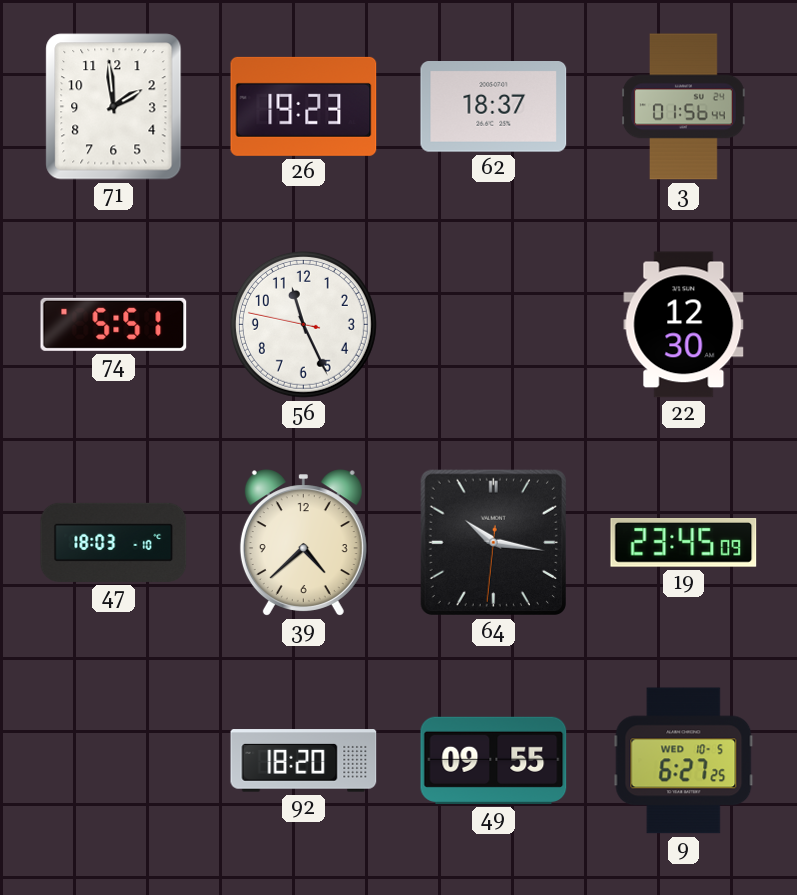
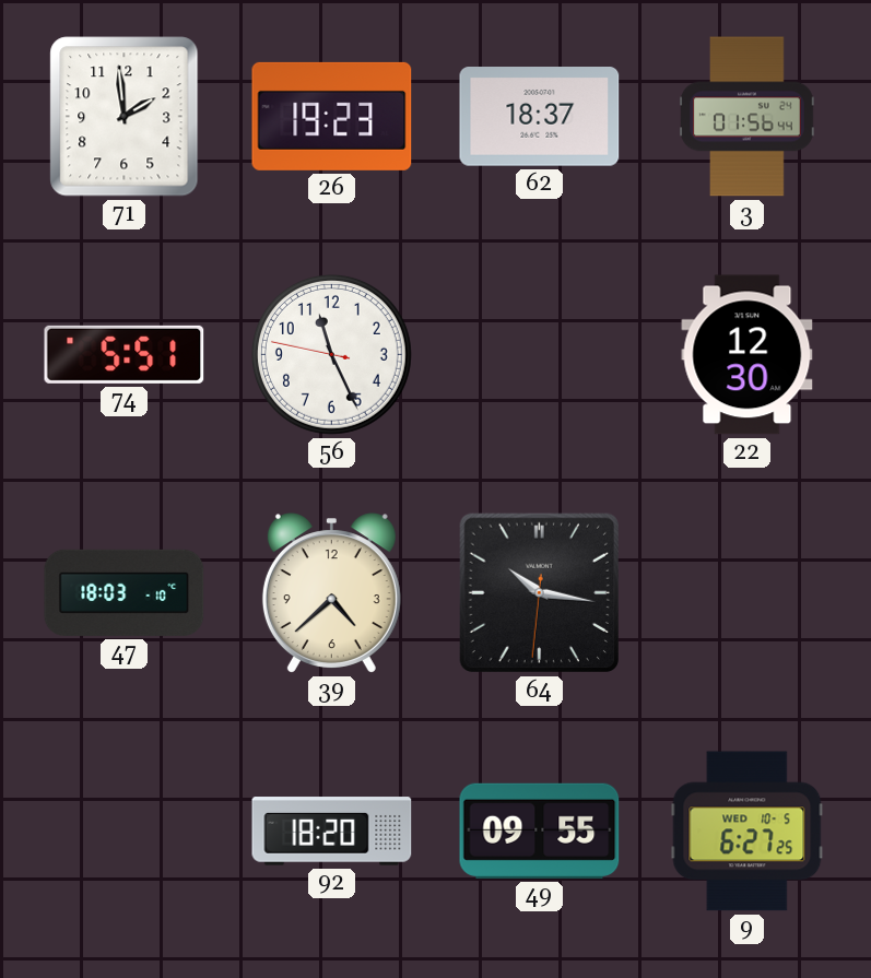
19: 23:45 -> none (684, 543)
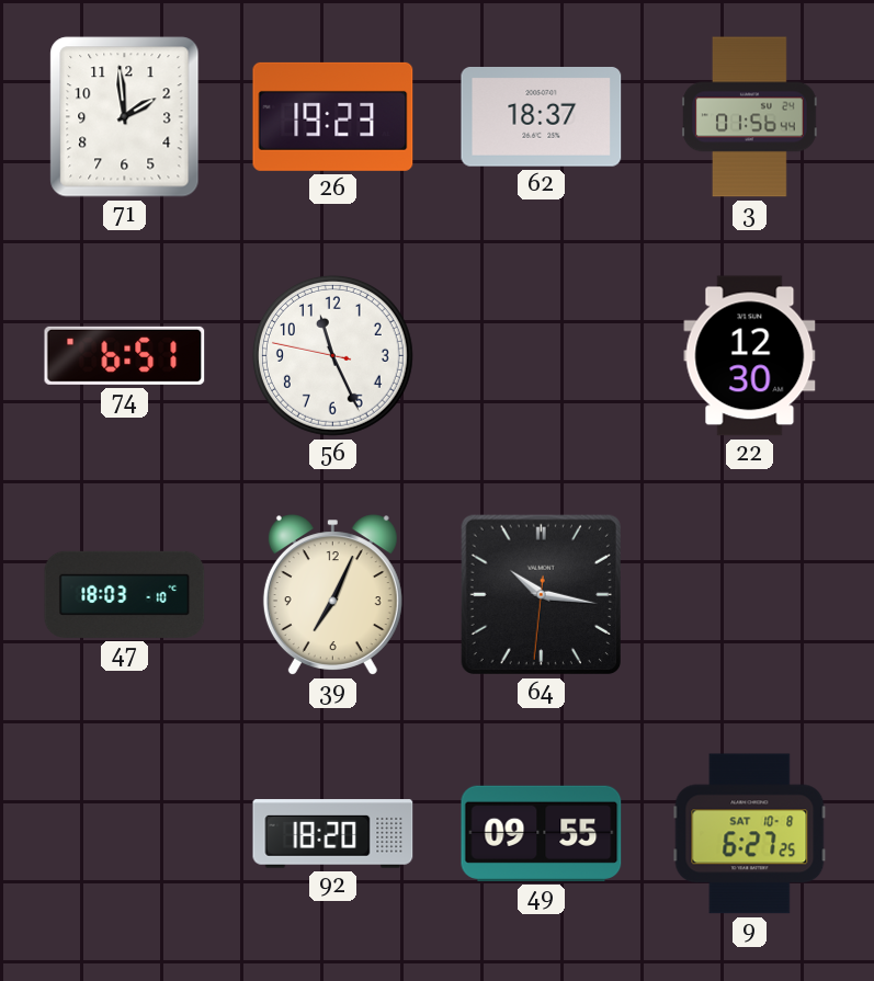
74: 5:51 -> 6:51 (125, 355)
39: 4:38 -> 7:04 (332, 595)
9 date: WED 10-5 -> SAT 10-8 (750, 834)
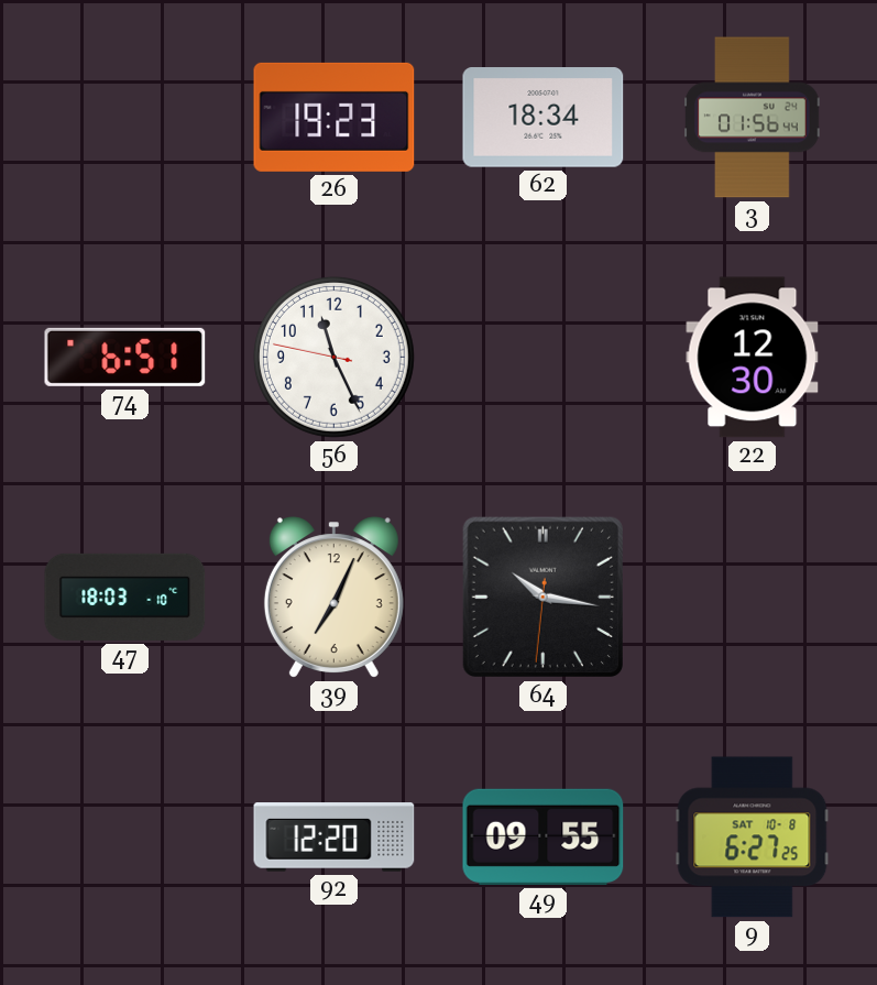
71: 1:59 -> none (125, 117)
62: 18:37 -> 18:34 (544, 118)
92: 18:20 -> 12:20 (335, 838)
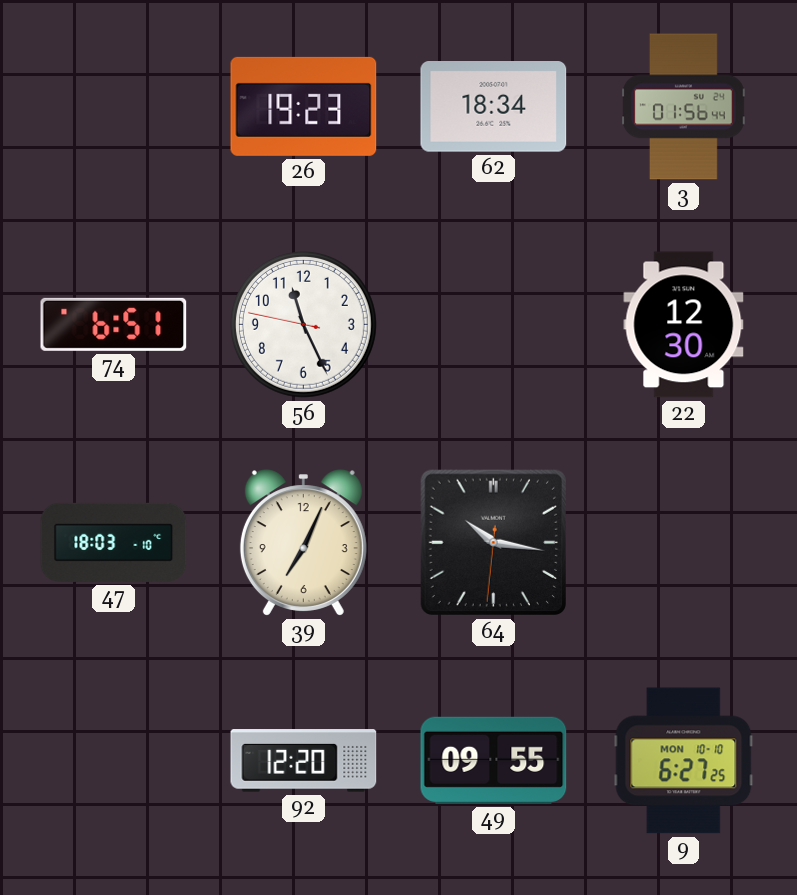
9 date: SAT 10-8 -> MON 10-10 (684, 761)
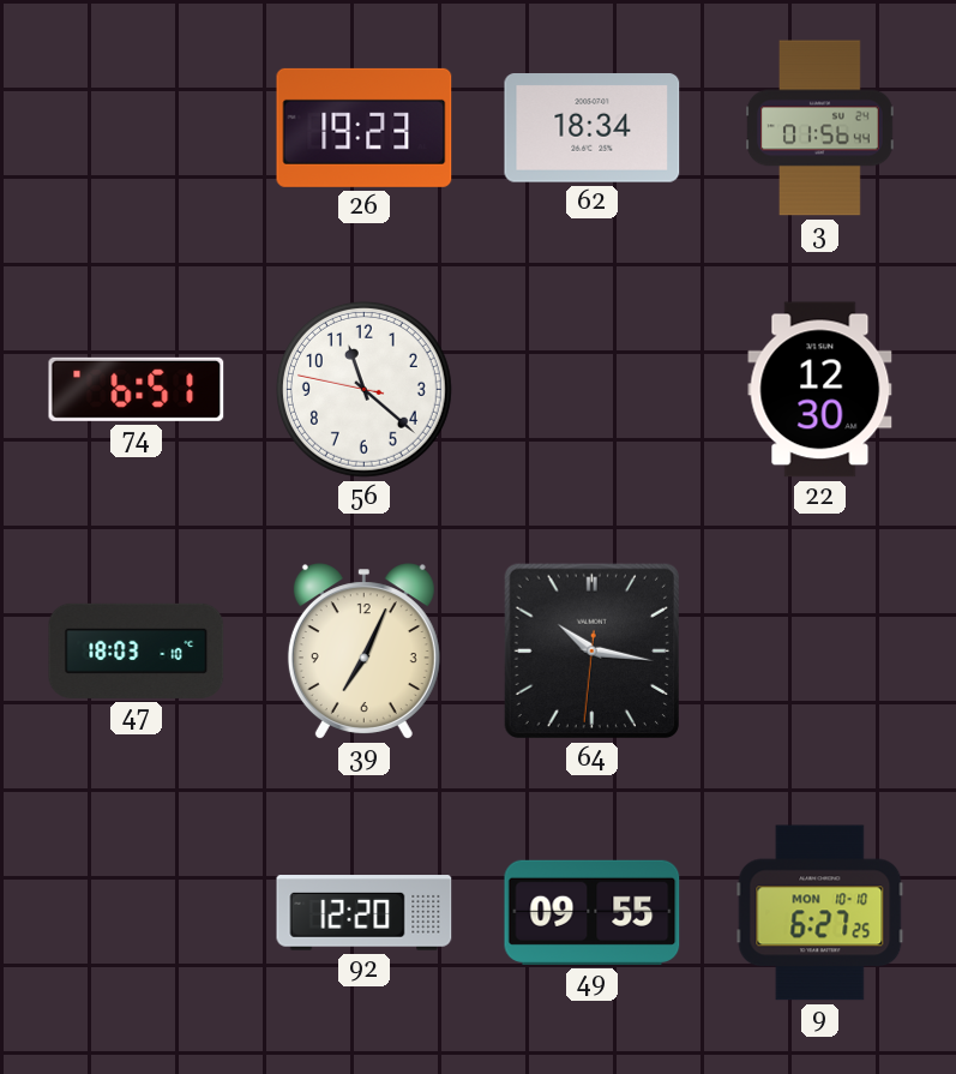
56: 11:25 -> 11:21 (363, 389)
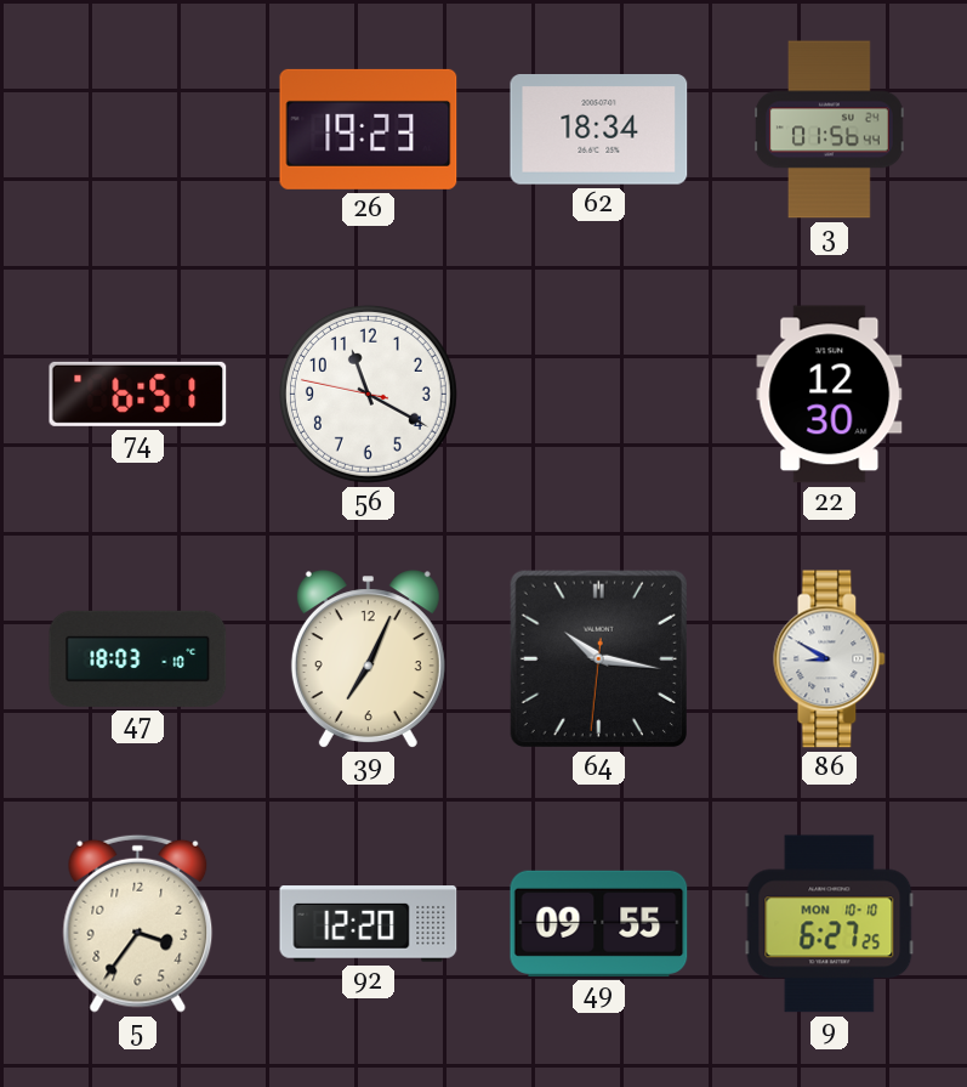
56: 11:21 -> 11:19 (368, 394)
86: none -> 8:50 (830, 659)
5: none -> 3:36 (138, 923)
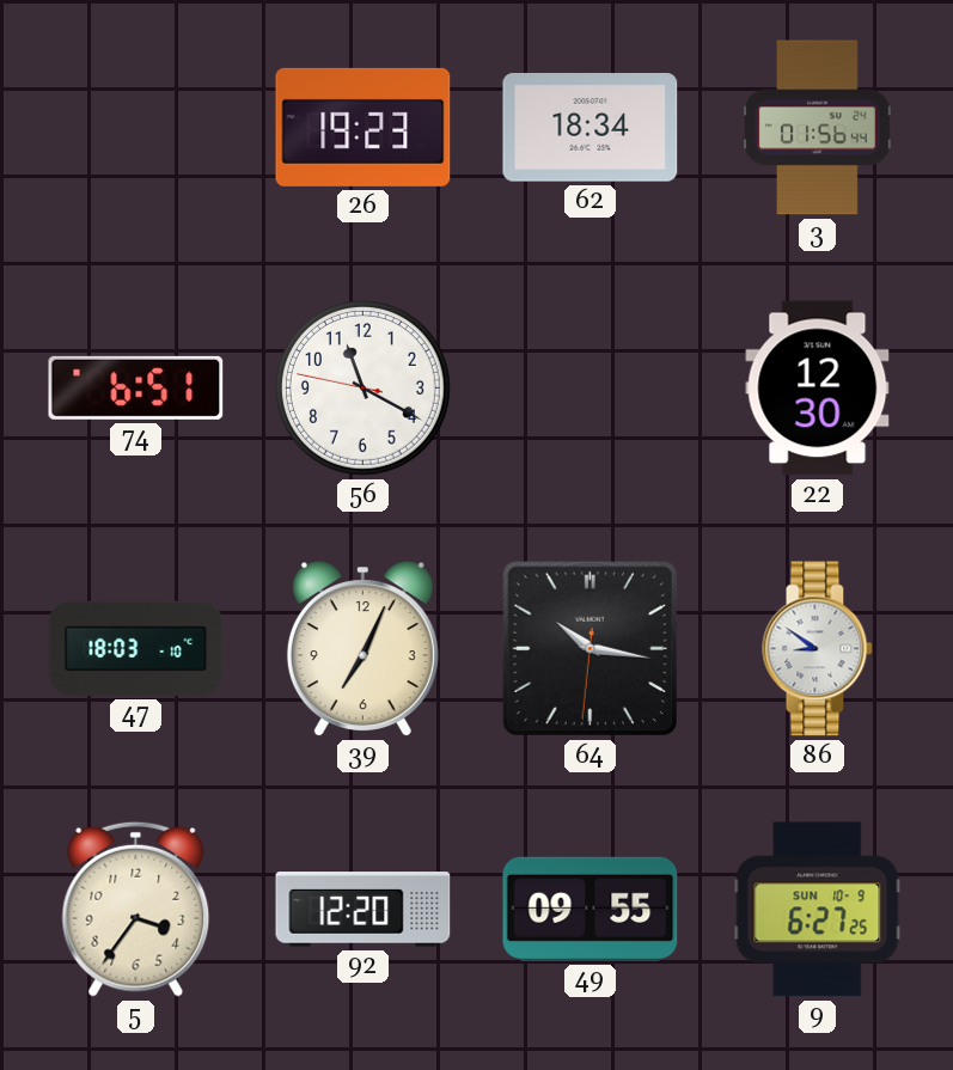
86: 8:50 -> 8:51 (818, 649)
9 date: MON 10-10 -> SUN 10-9 (818, 910)
